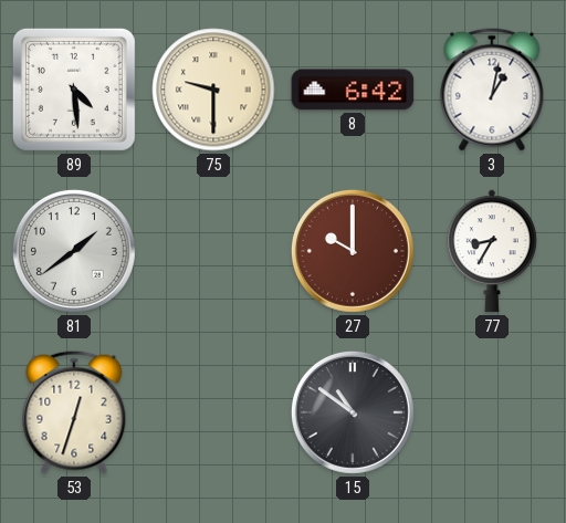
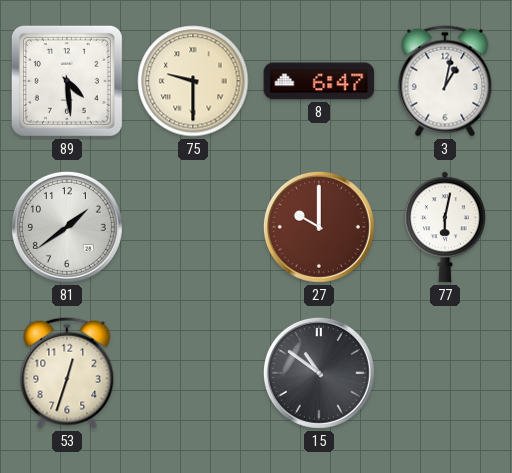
8: 6:42 -> 6:47 (319, 81)
77: 8:35 -> 6:02 (445, 227)
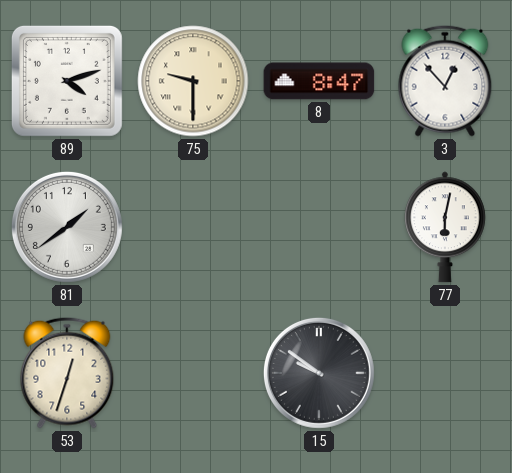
89: 4:29 -> 4:12 (67, 81)
8: 6:47 -> 8:47 (319, 81)
3: 1:02 -> 12:53 (445, 81)
27: 10:00 -> none (319, 227)
15: 10:51 -> 9:51 (319, 373)
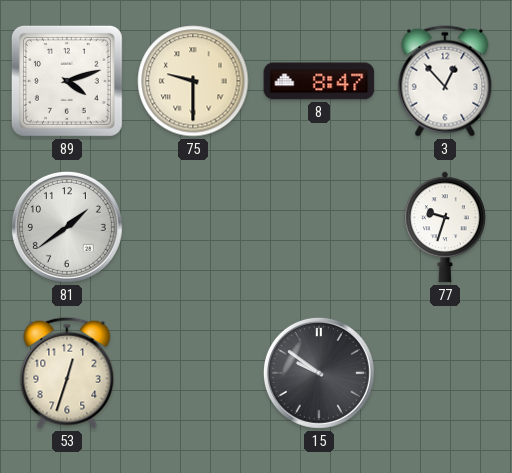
77: 6:02 -> 9:33 (445, 227)
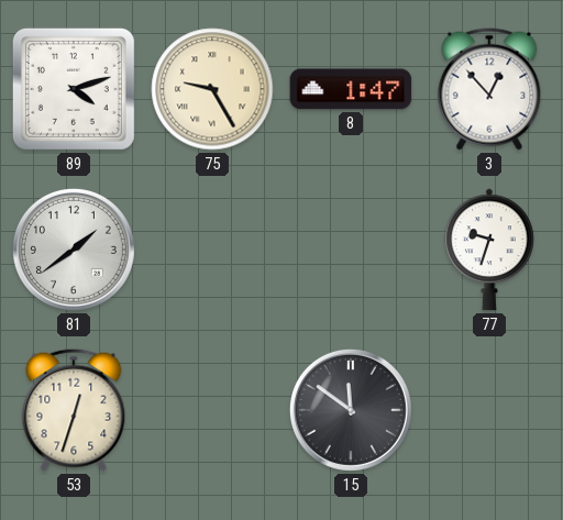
75: 9:30 -> 9:25 (212, 89)
8: 8:47 -> 1:47 (351, 89)
15: 9:51 -> 11:51 (351, 410)
